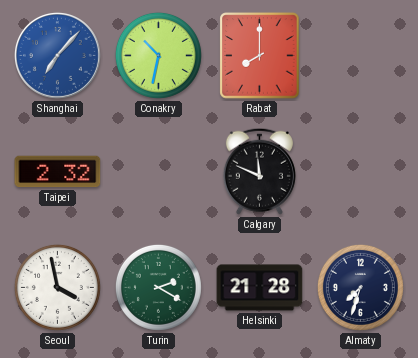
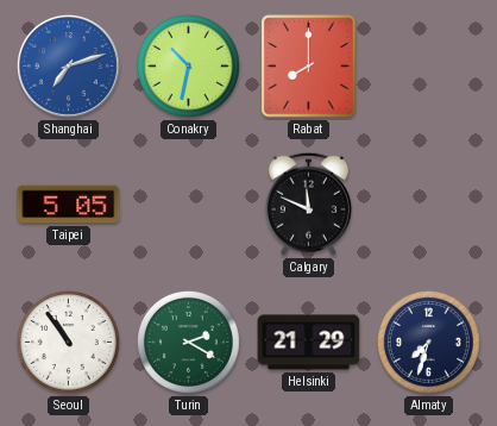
Shanghai: 7:07 -> 7:12 (68, 65)
Taipei: 2:32 -> 5:05 (69, 205)
Seoul: 3:58 -> 10:54 (68, 342)
Helsinki: 21:28 -> 21:29 (309, 343)
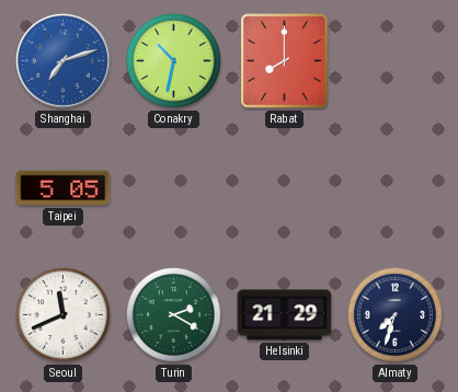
Calgary: 11:49 -> none (308, 203)
Seoul: 10:54 -> 11:41 (62, 314)
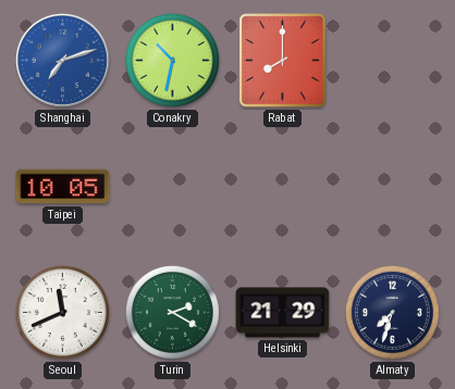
Taipei: 5:05 -> 10:05 (63, 187)
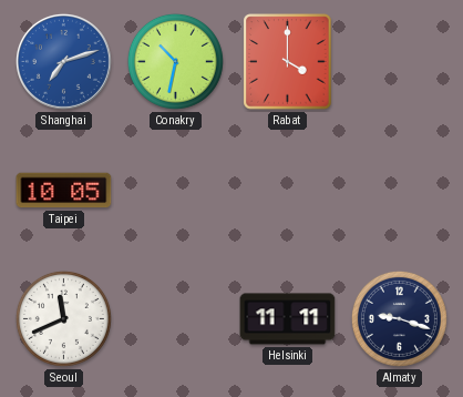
Rabat: 8:00 -> 4:00 (288, 62)
Turin: 2:20 -> none (172, 312)
Helsinki: 21:29 -> 11:11 (288, 319)
Almaty: 7:33 -> 9:18 (399, 318)
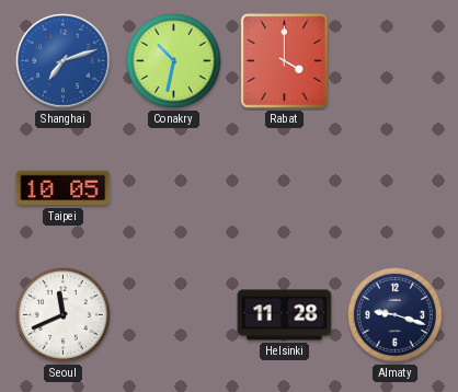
Helsinki: 11:11 -> 11:28 (285, 315)
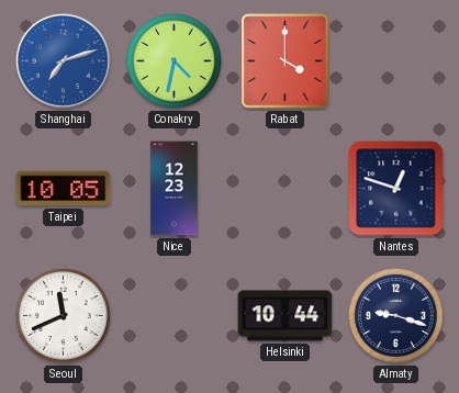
Conakry: 10:32 -> 4:32 (173, 60)
Nice: none -> 12:23 (175, 189)
Nantes: none -> 12:48 (396, 189)
Helsinki: 11:28 -> 10:44 (286, 316)
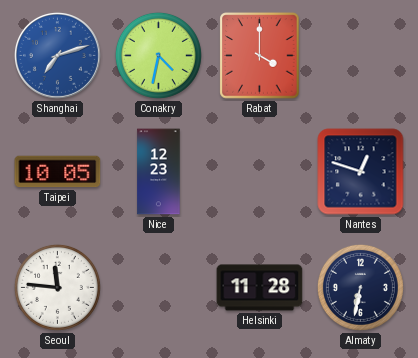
Seoul: 11:41 -> 11:46 (57, 287)
Helsinki: 10:44 -> 11:28 (260, 288)
Almaty: 9:18 -> 6:32 (360, 287)
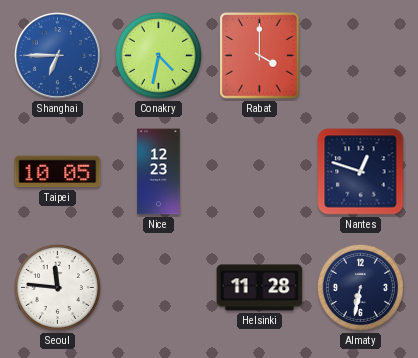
Shanghai: 7:12 -> 6:45 (57, 55)
